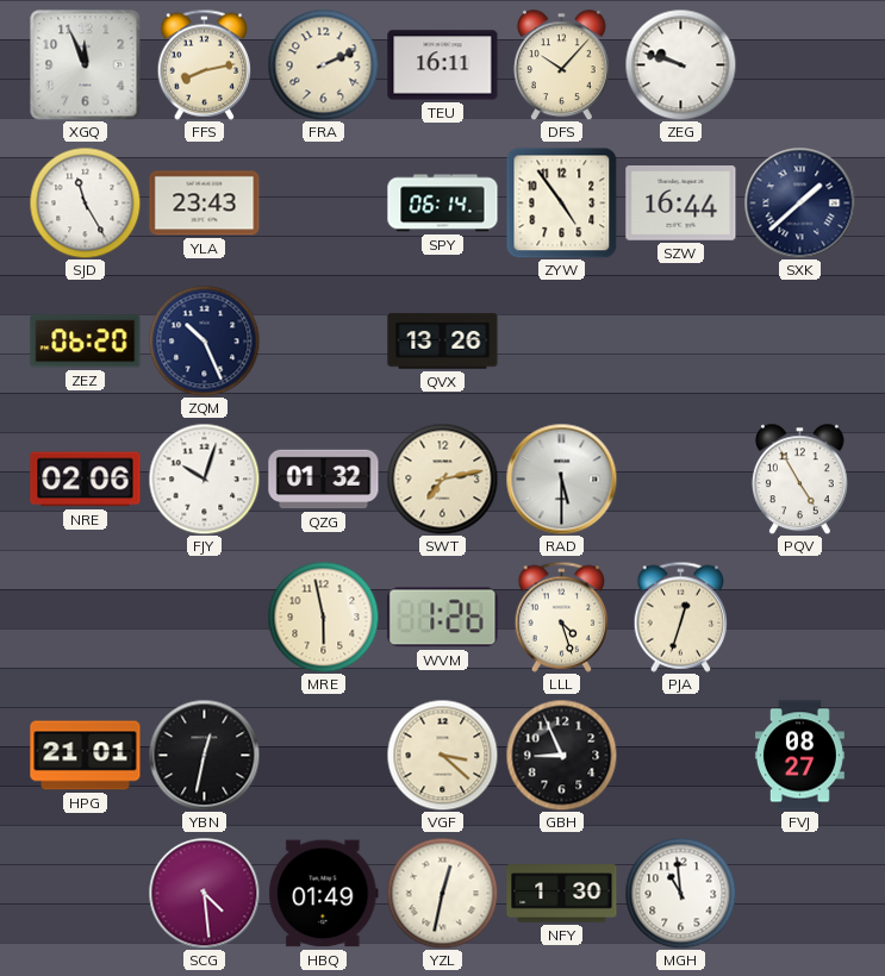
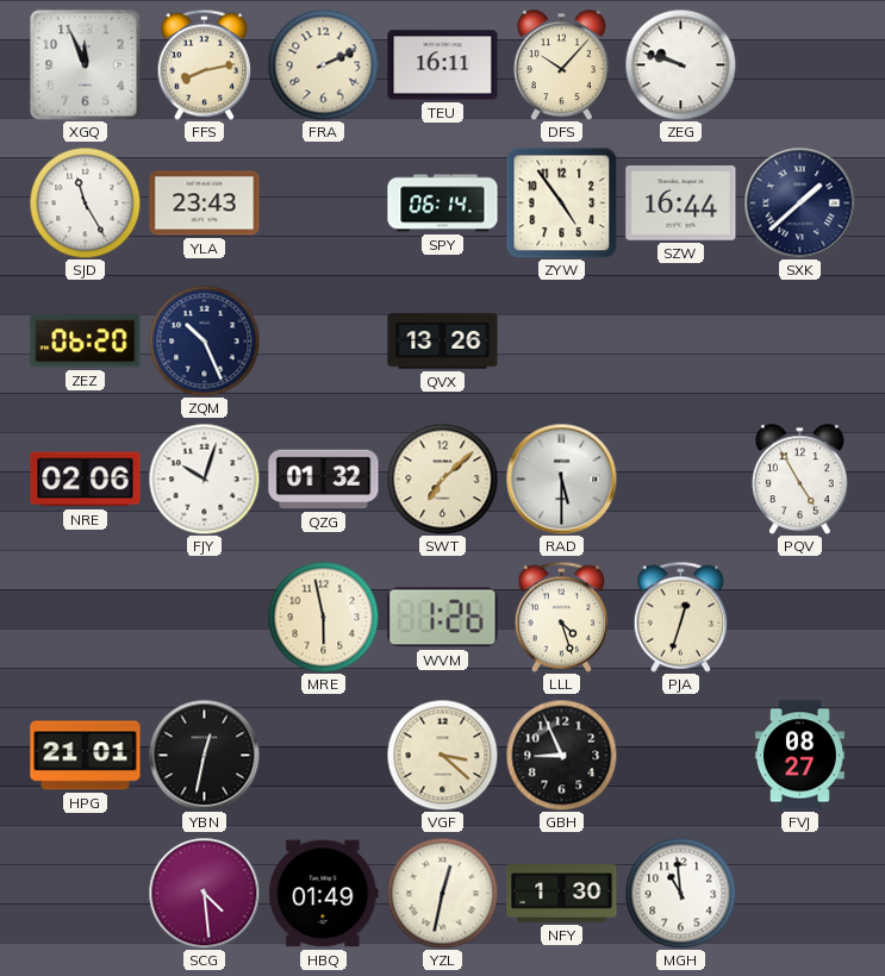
SWT: 7:13 -> 7:08 (442, 478)
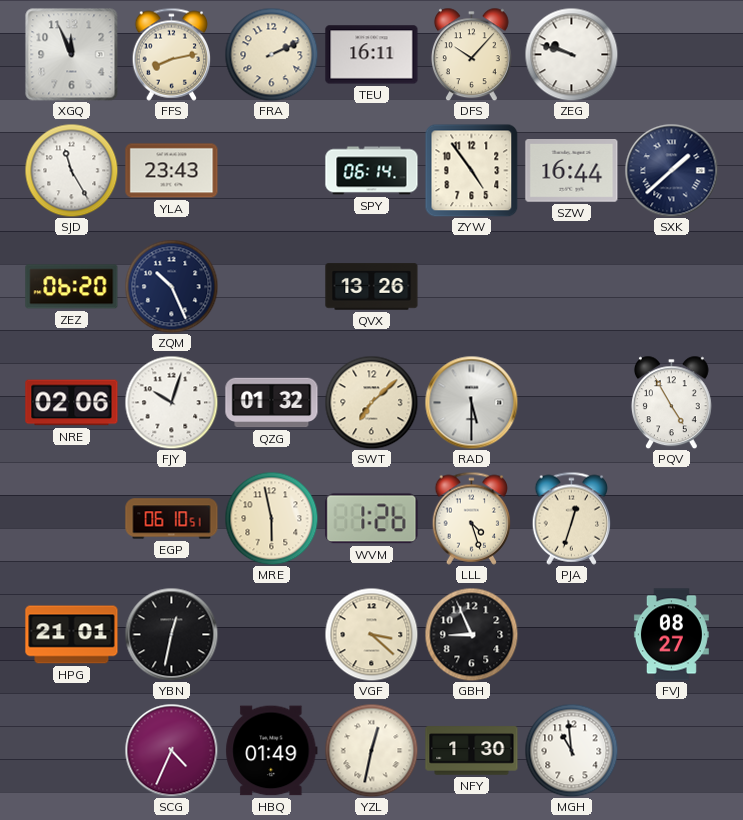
EGP: none -> 06:10 (172, 519)
SCG: 4:29 -> 4:34 (171, 750)
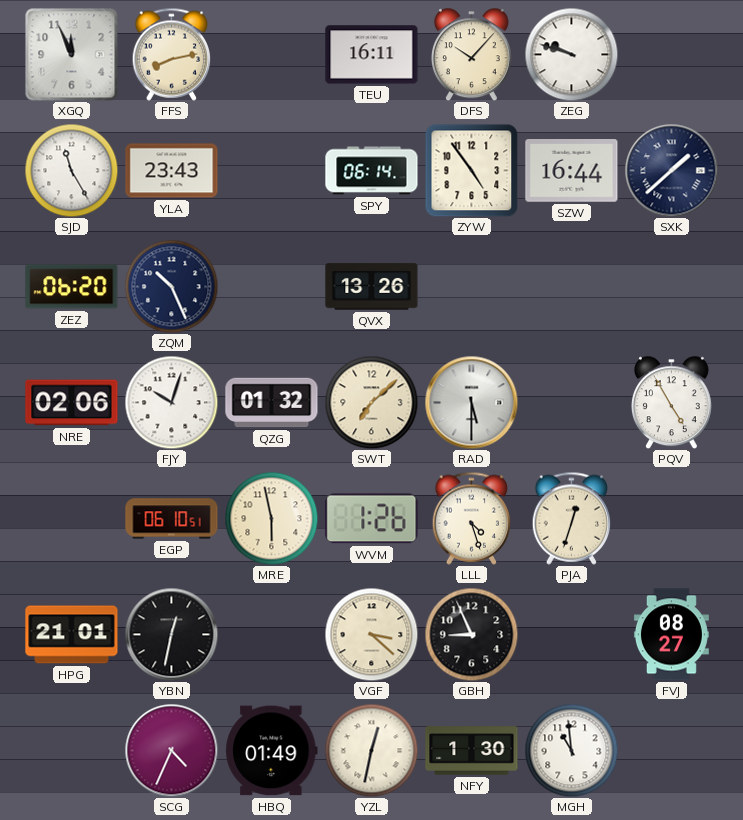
FRA: 2:11 -> none (271, 54)
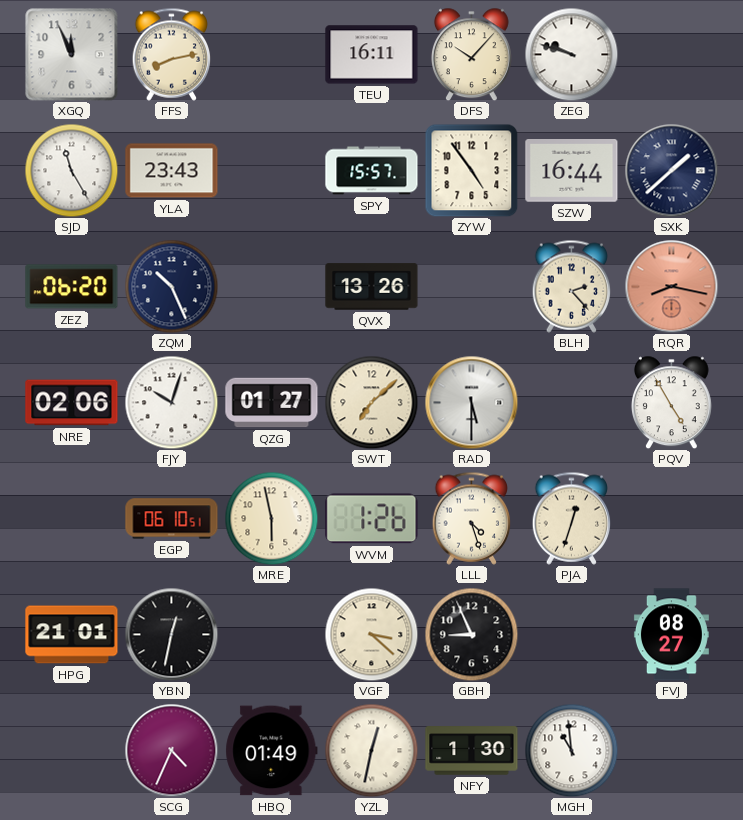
SPY: 06:14 -> 15:57 (372, 171)
BLH: none -> 2:23 (572, 286)
RQR: none -> 8:17 (671, 286)
QZG: 01:32 -> 01:27 (272, 403)
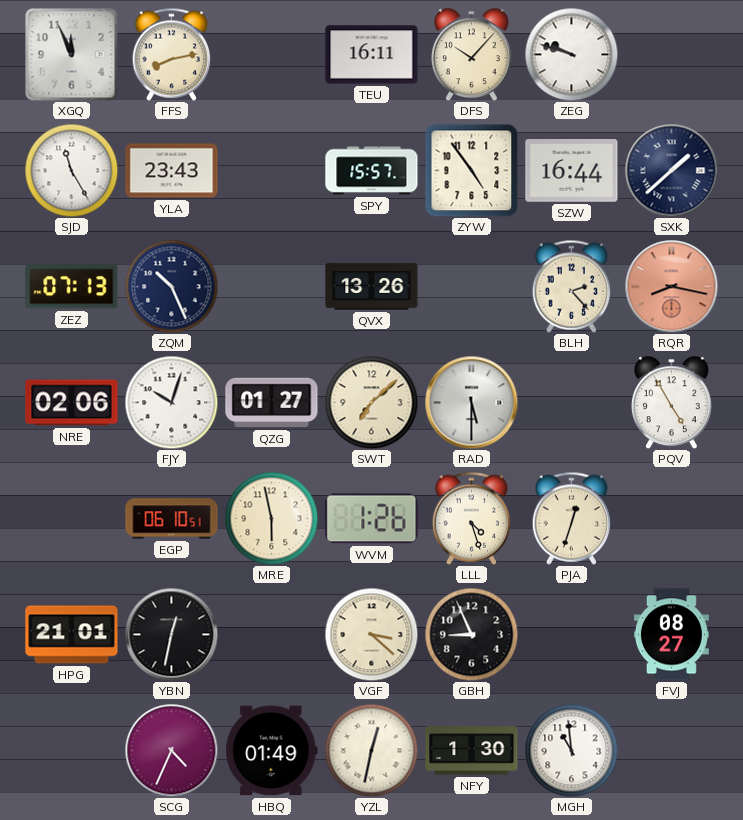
ZEZ: 06:20 -> 07:13 (72, 287)
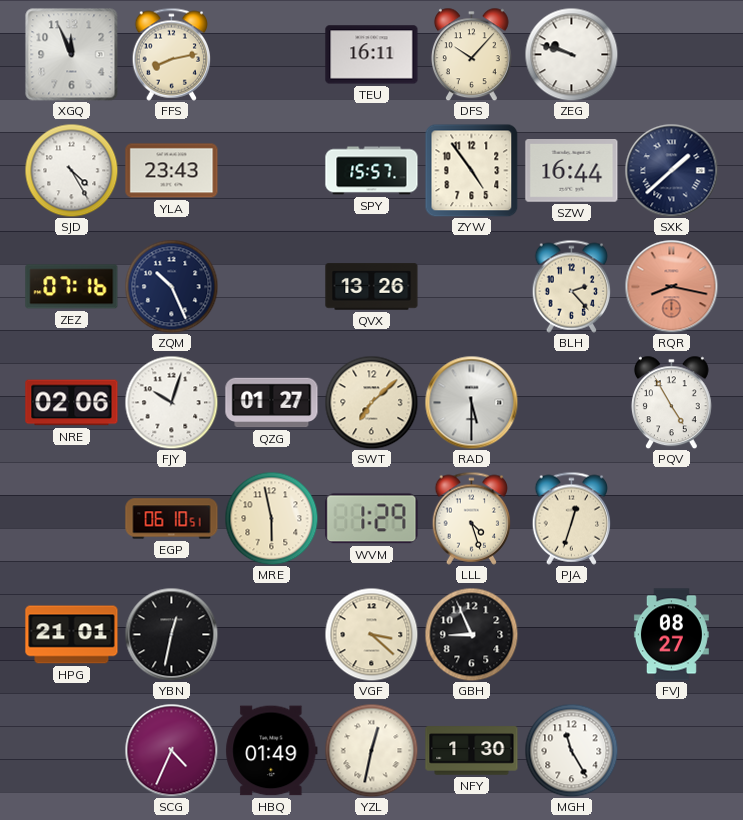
SJD: 11:25 -> 4:25 (71, 170)
ZEZ: 07:13 -> 07:16 (72, 287)
WVM: 1:26 -> 1:29 (372, 519)
MGH: 10:59 -> 11:25 (571, 750)
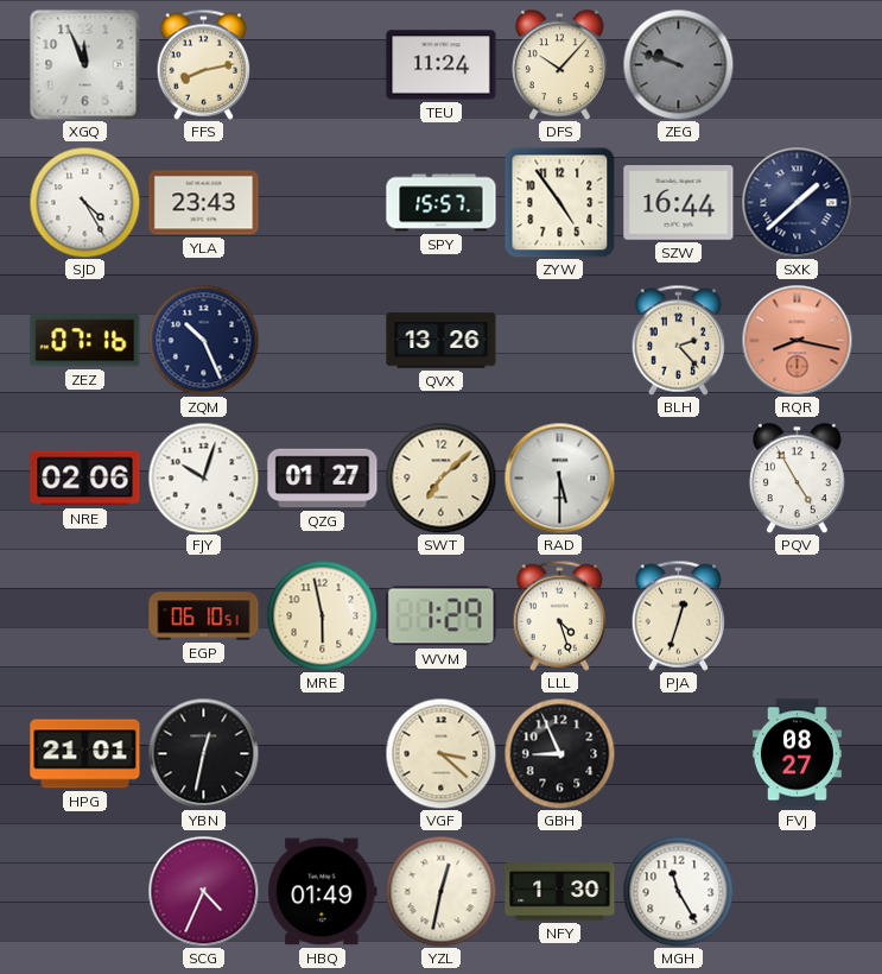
TEU: 16:11 -> 11:24 (442, 65)
ZEG dial: white -> grey (678, 64)
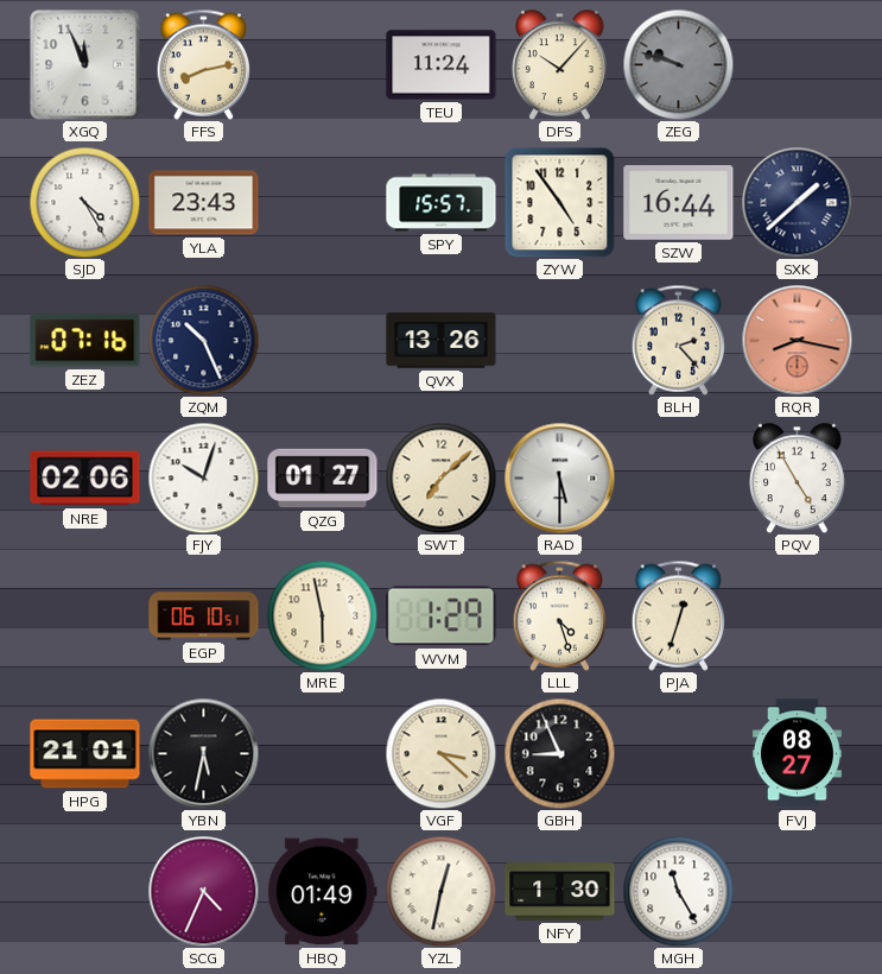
YBN: 12:32 -> 5:32 (203, 753)
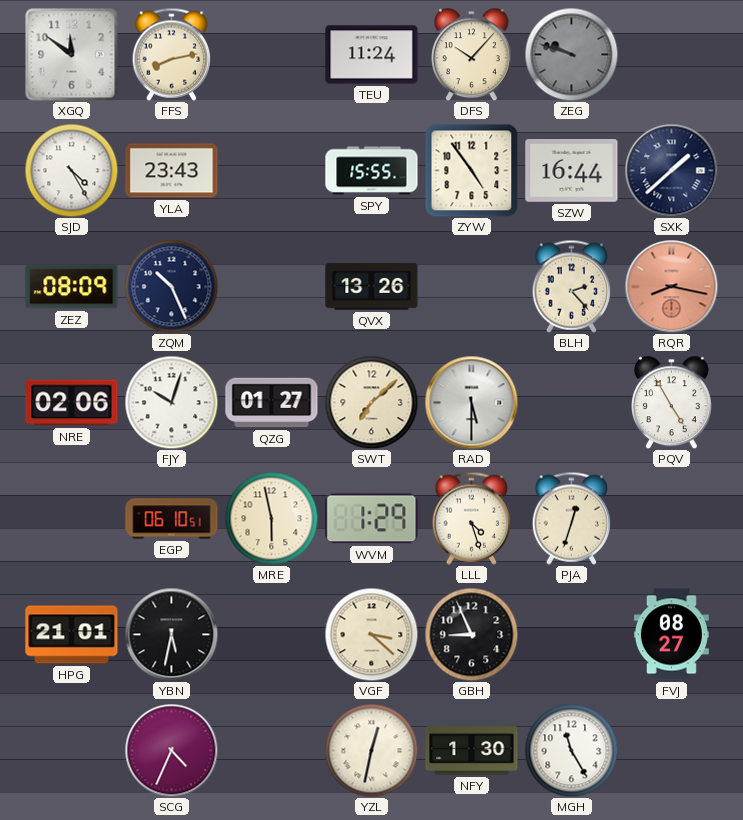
XGQ: 11:56 -> 11:51 (71, 54)
SPY: 15:57 -> 15:55 (372, 171)
ZEZ: 07:16 -> 08:09 (72, 287)
HBQ: 01:49 -> none (323, 892)
